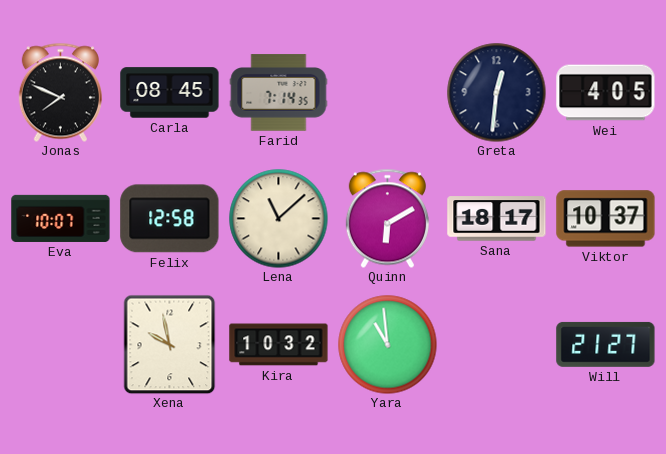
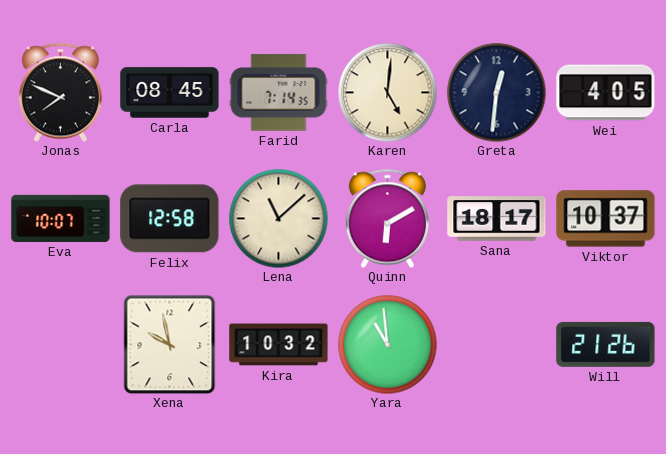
Karen: none -> 5:01 (388, 93)
Will: 21:27 -> 21:26 (606, 344)
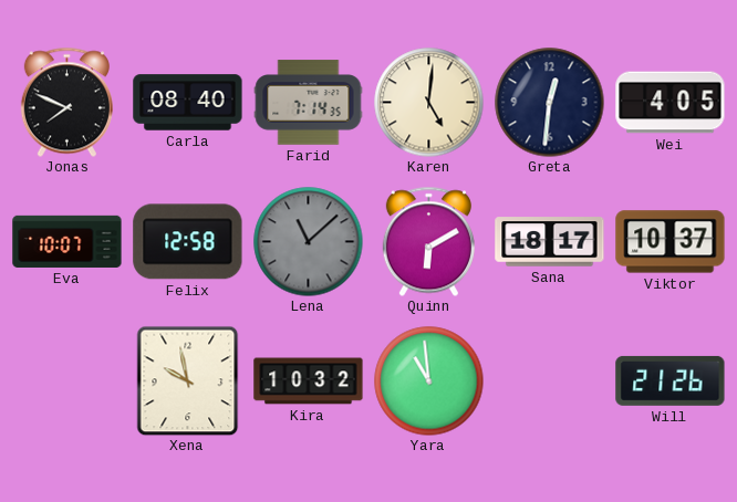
Carla: 08:45 -> 08:40 (188, 103)
Lena dial: cream -> grey (309, 242)
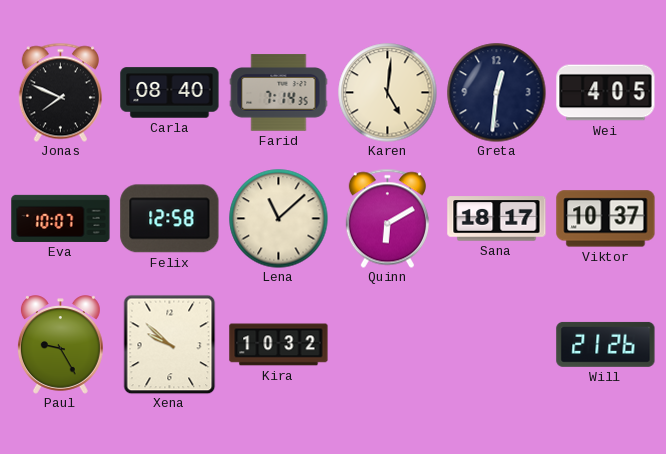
Lena dial: grey -> cream (279, 219)
Paul: none -> 9:25 (60, 345)
Xena: 9:58 -> 9:52 (170, 344)
Yara: 10:59 -> none (429, 381)
